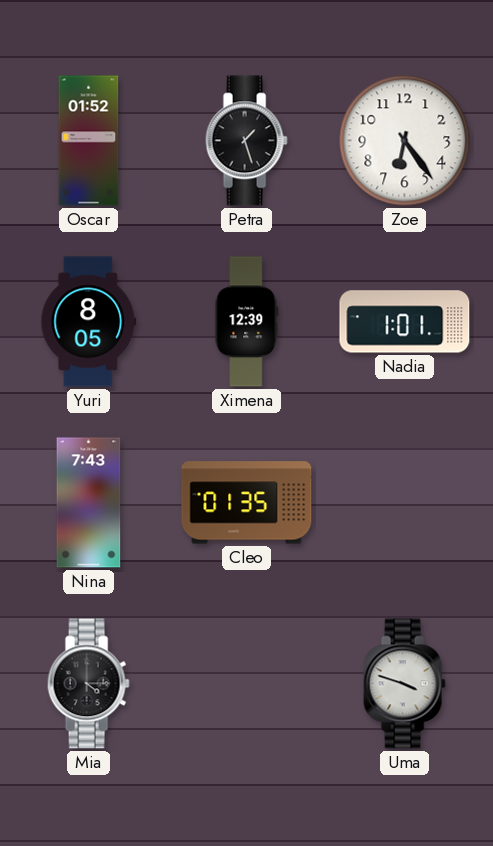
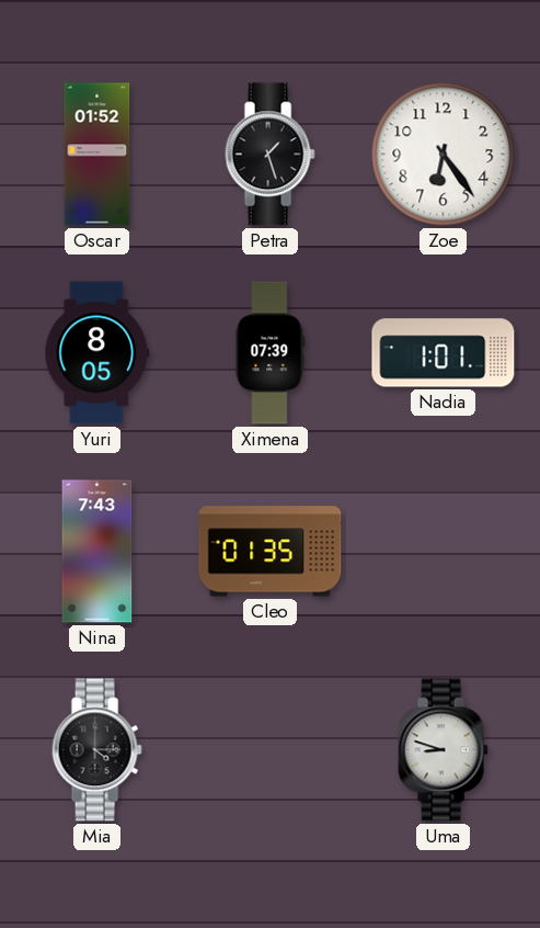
Ximena: 12:39 -> 07:39 (271, 353)
Uma: 3:48 -> 8:48 (443, 750)
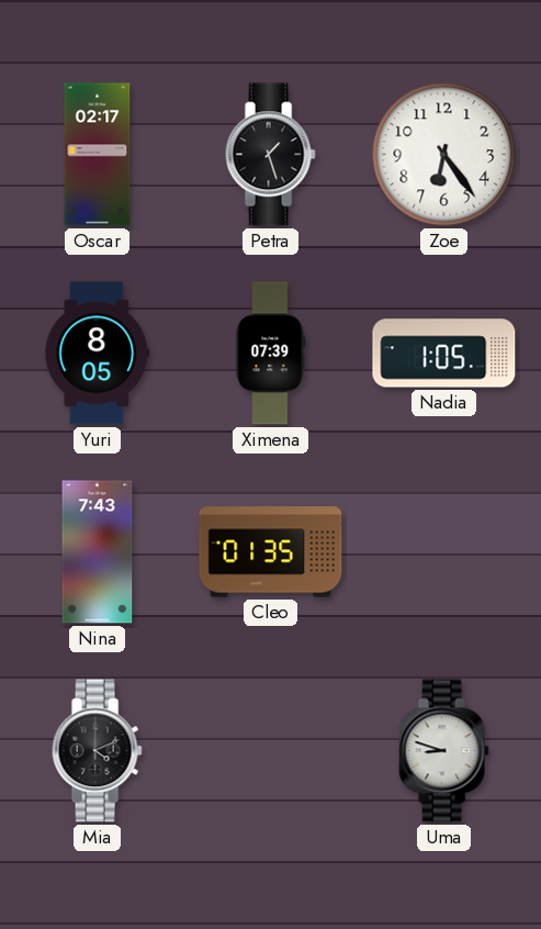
Oscar: 01:52 -> 02:17 (98, 155)
Nadia: 1:01 -> 1:05 (444, 354)
Mia: 4:15 -> 4:11 (97, 751)
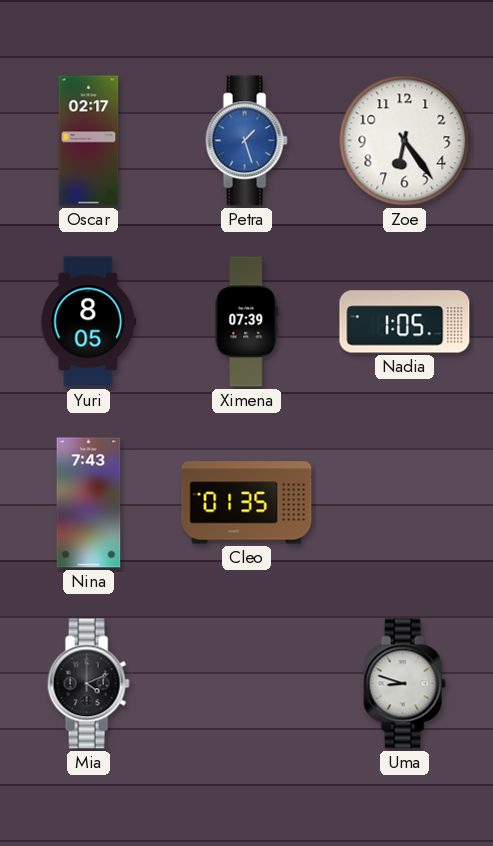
Petra dial: black -> blue (246, 141)
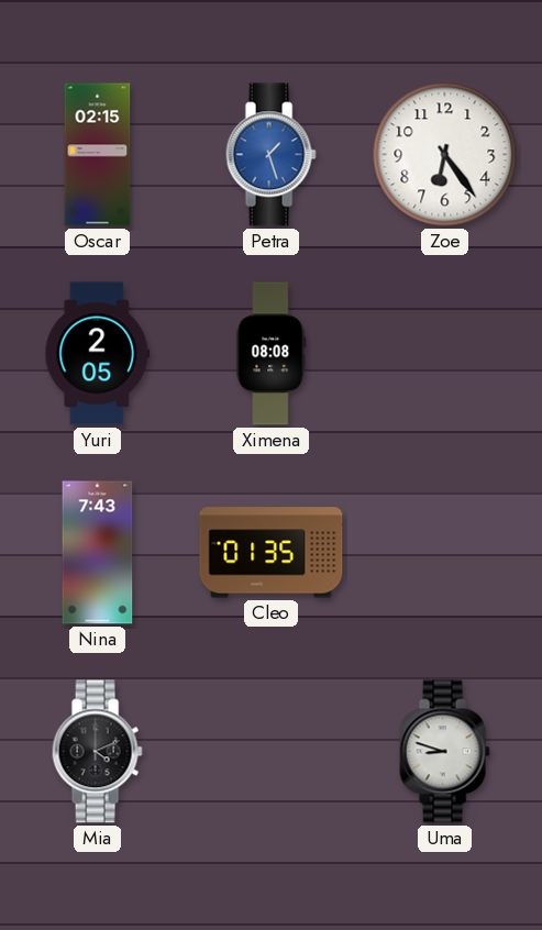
Oscar: 02:17 -> 02:15 (98, 155)
Yuri: 8:05 -> 2:05 (98, 354)
Ximena: 07:39 -> 08:08 (272, 354)
Nadia: 1:05 -> none (405, 322)
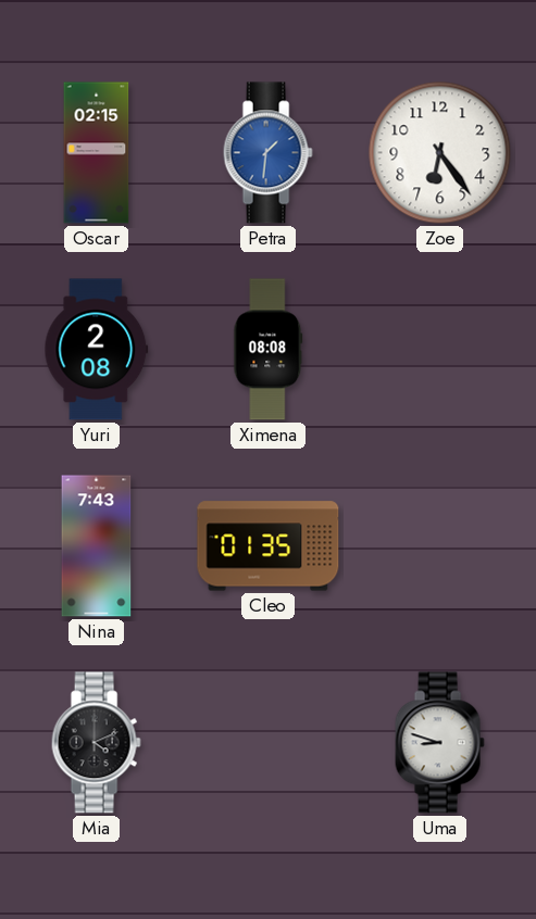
Petra: 1:27 -> 1:31 (267, 153)
Yuri: 2:05 -> 2:08 (97, 350)
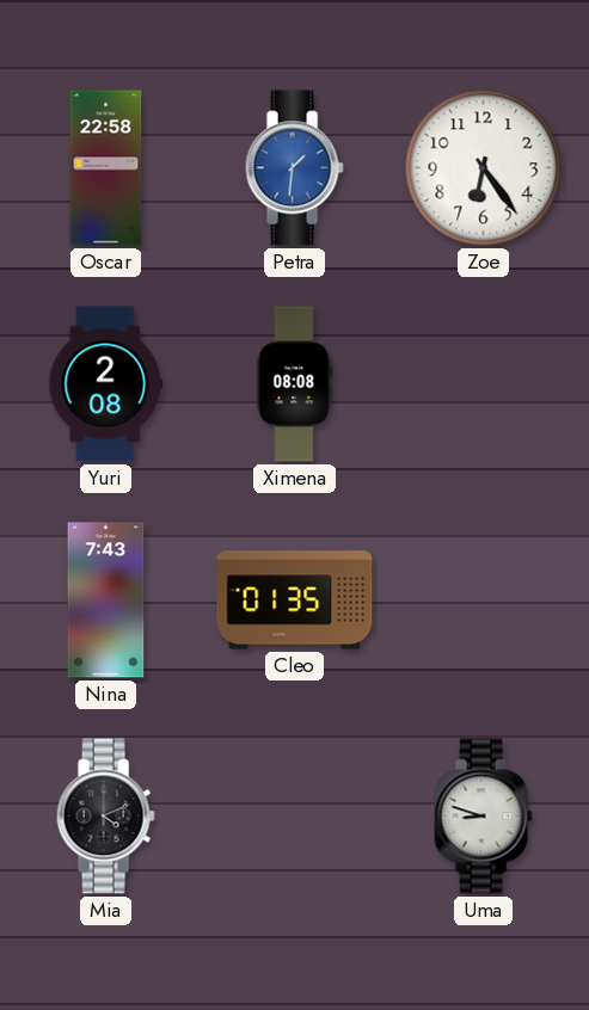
Oscar: 02:15 -> 22:58 (106, 168)
